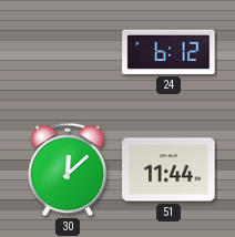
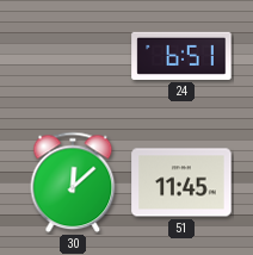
24: 6:12 -> 6:51 (181, 56)
51: 11:44 -> 11:45 (181, 182)
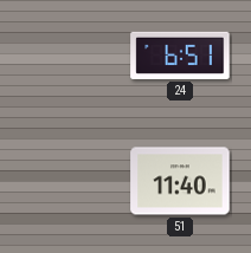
30: 12:08 -> none (73, 182)
51: 11:45 -> 11:40 (180, 181)
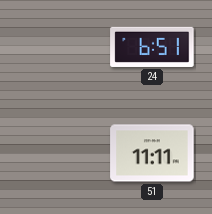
51: 11:40 -> 11:11 (152, 153)
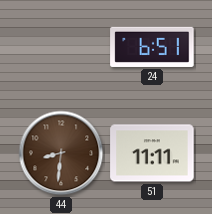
44: none -> 8:31 (61, 153)
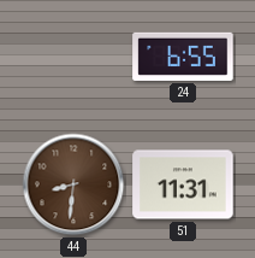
24: 6:51 -> 6:55 (183, 57)
51: 11:11 -> 11:31 (183, 184)
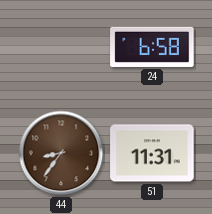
24: 6:55 -> 6:58 (152, 47)
44: 8:31 -> 8:36 (61, 153)
